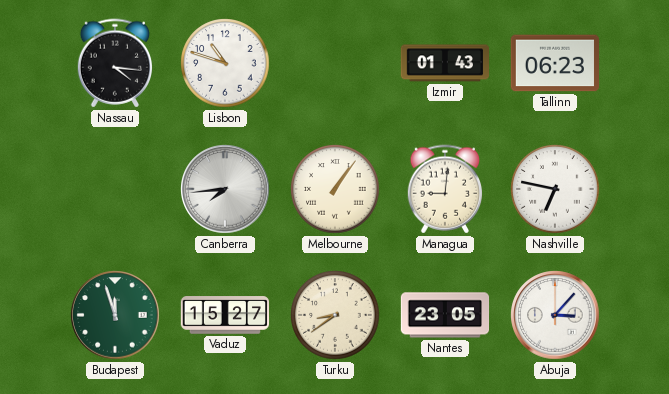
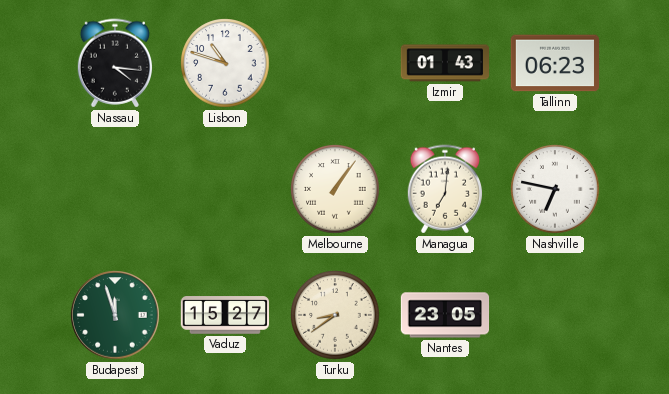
Canberra: 7:44 -> none (225, 189)
Managua: 9:01 -> 7:01 (444, 189)
Abuja: 3:07 -> none (555, 315)
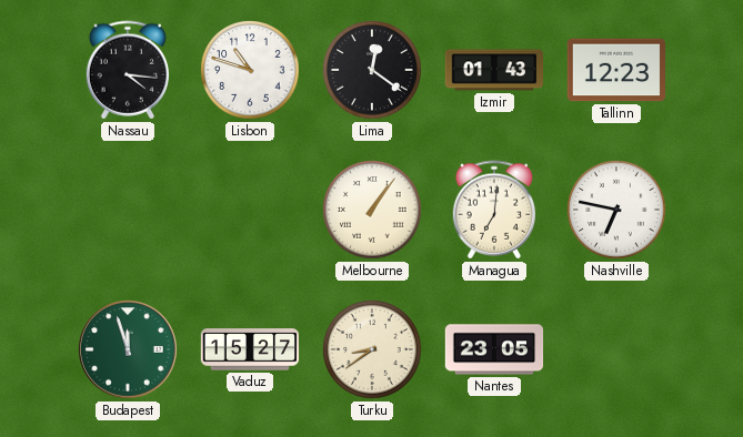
Lima: none -> 12:21 (372, 70)
Tallinn: 06:23 -> 12:23 (616, 70)
